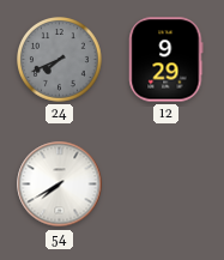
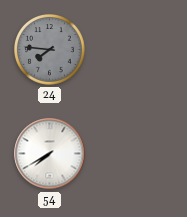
24: 7:41 -> 7:46 (50, 50)
12: 9:29 -> none (167, 60)
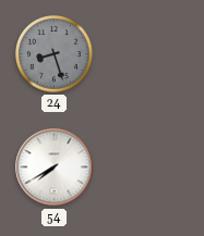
24: 7:46 -> 8:27 (55, 54)
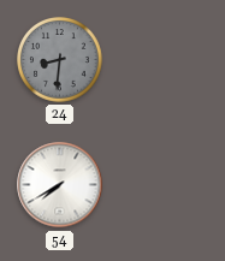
24: 8:27 -> 8:31 (60, 60)
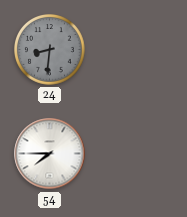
54: 7:40 -> 7:45 (50, 154)
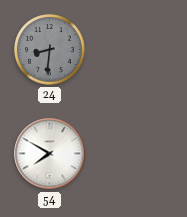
54: 7:45 -> 7:50 (50, 154)
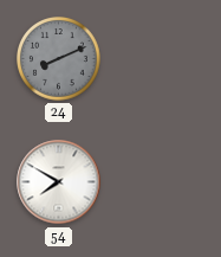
24: 8:31 -> 8:11 (59, 59)
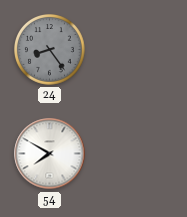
24: 8:11 -> 8:24 (50, 50)
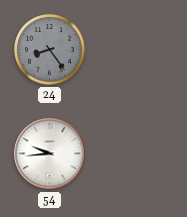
54: 7:50 -> 9:44 (50, 154)
